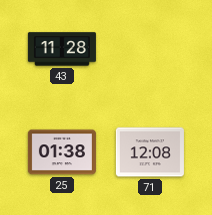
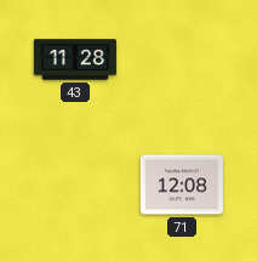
25: 01:38 -> none (62, 152)
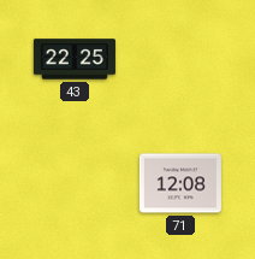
43: 11:28 -> 22:25 (75, 59)
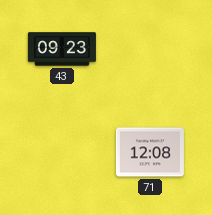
43: 22:25 -> 09:23 (62, 49)
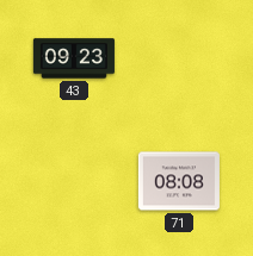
71: 12:08 -> 08:08 (179, 181)
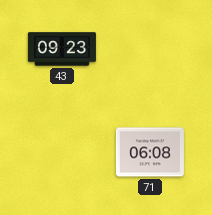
71: 08:08 -> 06:08 (150, 152)
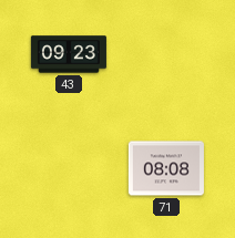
71: 06:08 -> 08:08 (166, 168)
